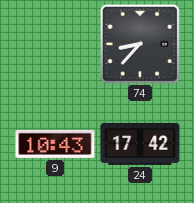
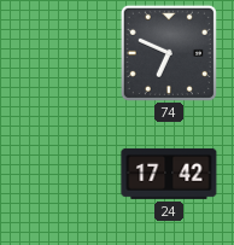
74: 8:37 -> 6:49 (169, 53)
9: 10:43 -> none (55, 144)
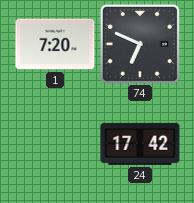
1: none -> 7:20 (55, 44)
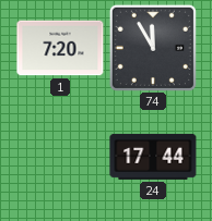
74: 6:49 -> 11:55 (153, 48)
24: 17:42 -> 17:44 (153, 157)
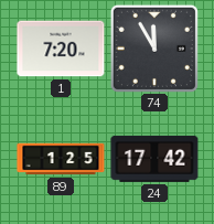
89: none -> 1:25 (61, 159)
24: 17:44 -> 17:42 (154, 159)
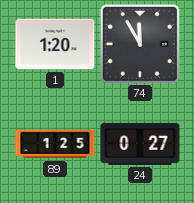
1: 7:20 -> 1:20 (55, 44)
24: 17:42 -> 0:27 (140, 144)
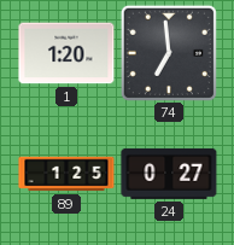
74: 11:55 -> 6:59 (169, 53)
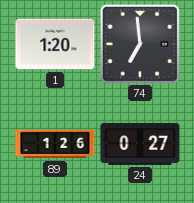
89: 1:25 -> 1:26 (55, 144)
